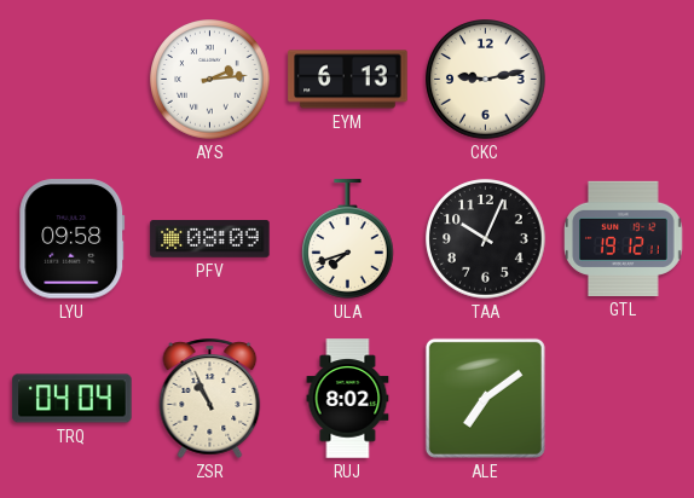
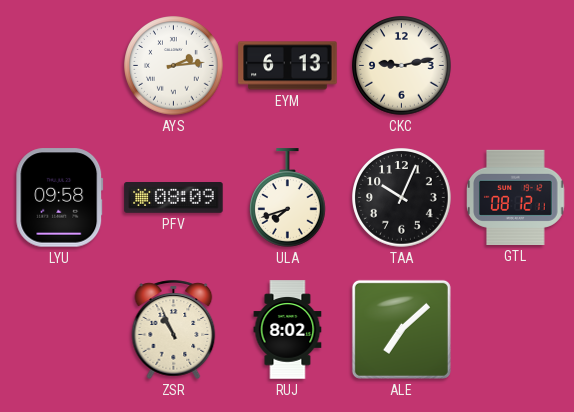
GTL: 19:12 -> 08:12 (516, 197)
TRQ: 04:04 -> none (73, 399)
ALE: 7:09 -> 7:08 (401, 329)
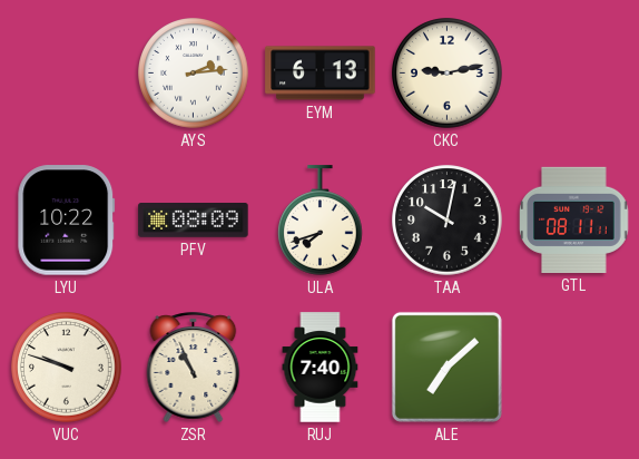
LYU: 09:58 -> 10:22 (67, 221)
TAA: 10:04 -> 10:02 (448, 221)
GTL: 08:12 -> 08:11 (574, 219)
VUC: none -> 9:48 (67, 368)
RUJ: 8:02 -> 7:40 (321, 368)
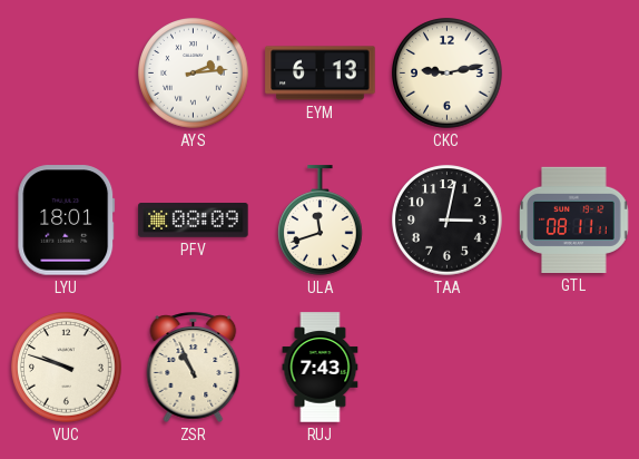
LYU: 10:22 -> 18:01 (67, 221)
ULA: 7:42 -> 11:42 (321, 221)
TAA: 10:02 -> 3:02 (448, 221)
RUJ: 7:40 -> 7:43 (321, 368)
ALE: 7:08 -> none (446, 367)
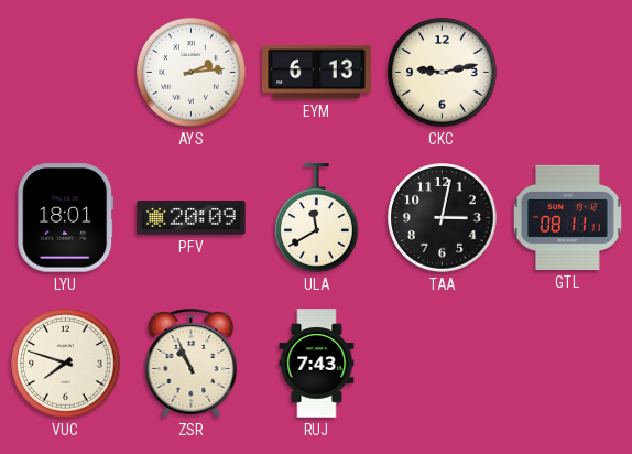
PFV: 08:09 -> 20:09 (192, 218)
ULA: 11:42 -> 11:40 (317, 218)
VUC: 9:48 -> 7:48 (66, 364)
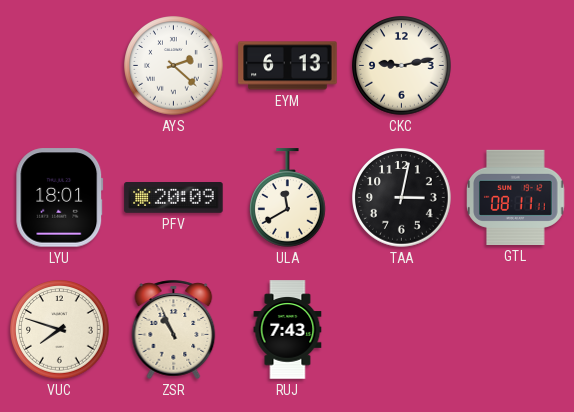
AYS: 2:14 -> 2:22 (174, 66)
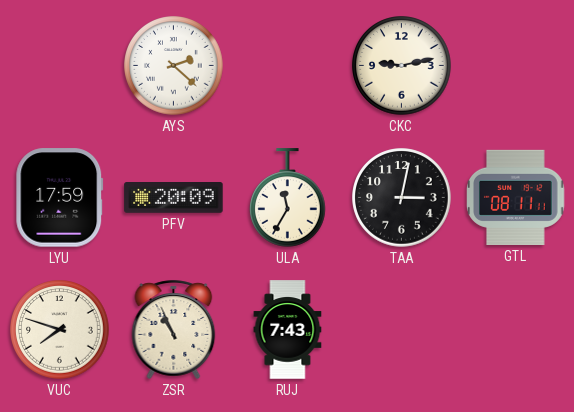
EYM: 6:13 -> none (288, 66)
LYU: 18:01 -> 17:59 (60, 198)
ULA: 11:40 -> 11:35 (288, 198)
